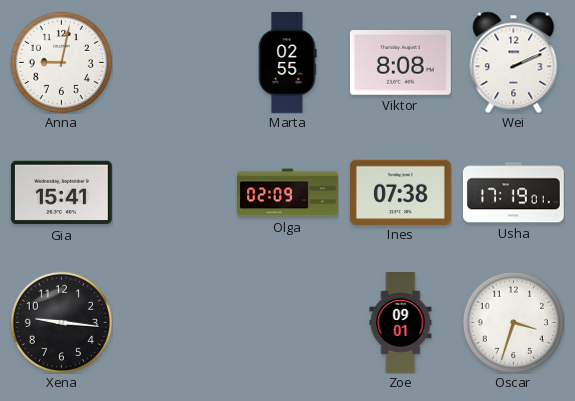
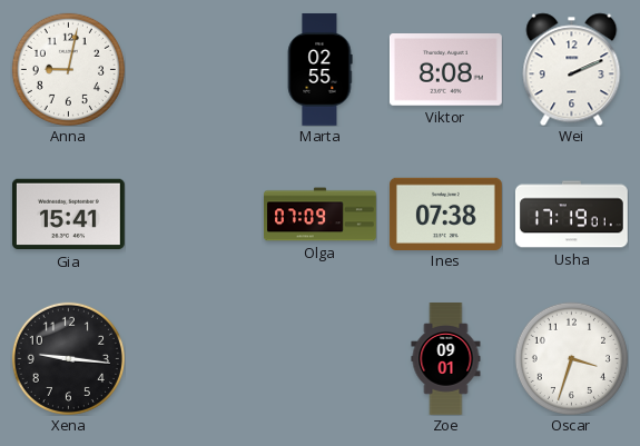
Olga: 02:09 -> 07:09 (321, 215)
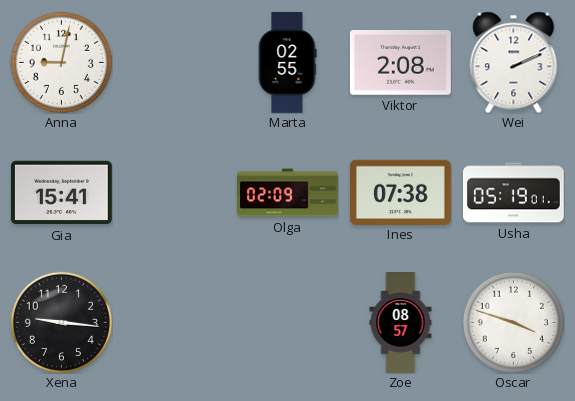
Viktor: 8:08 -> 2:08 (400, 63)
Olga: 07:09 -> 02:09 (288, 193)
Usha: 17:19 -> 05:19 (513, 193)
Zoe: 09:01 -> 08:57 (401, 323)
Oscar: 3:33 -> 3:48 (513, 322)
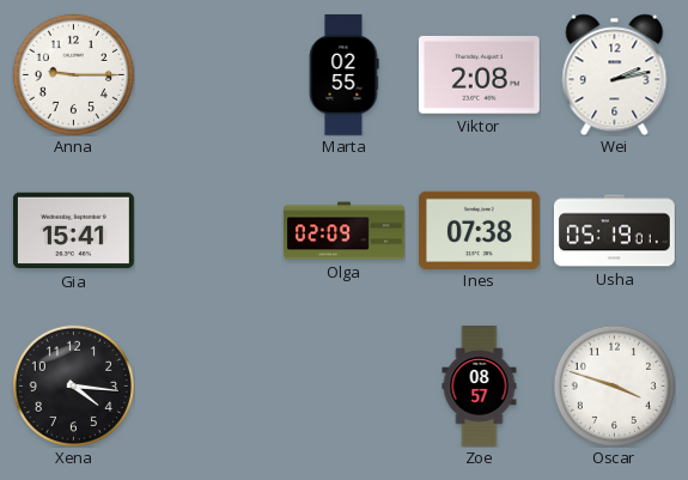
Anna: 9:02 -> 9:15 (73, 74)
Wei: 2:11 -> 2:13 (615, 74)
Xena: 9:16 -> 4:16 (73, 385)
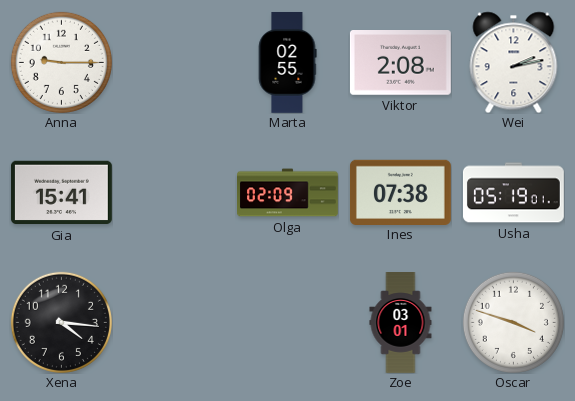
Zoe: 08:57 -> 03:01 (401, 323)
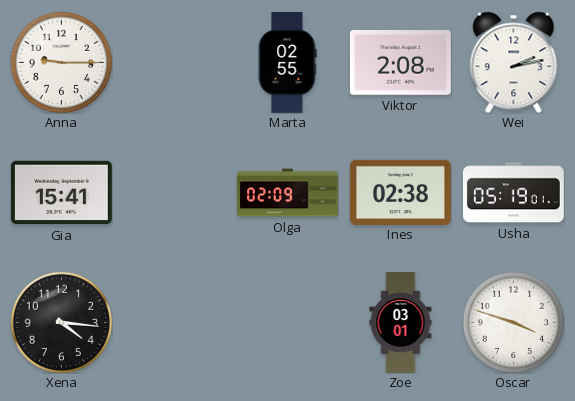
Ines: 07:38 -> 02:38 (400, 192)
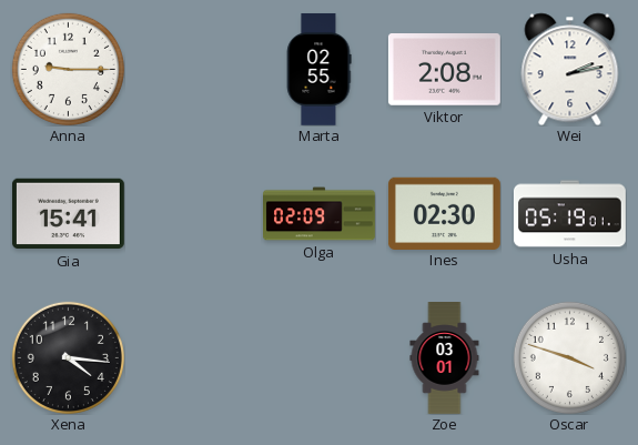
Ines: 02:38 -> 02:30 (444, 213)
